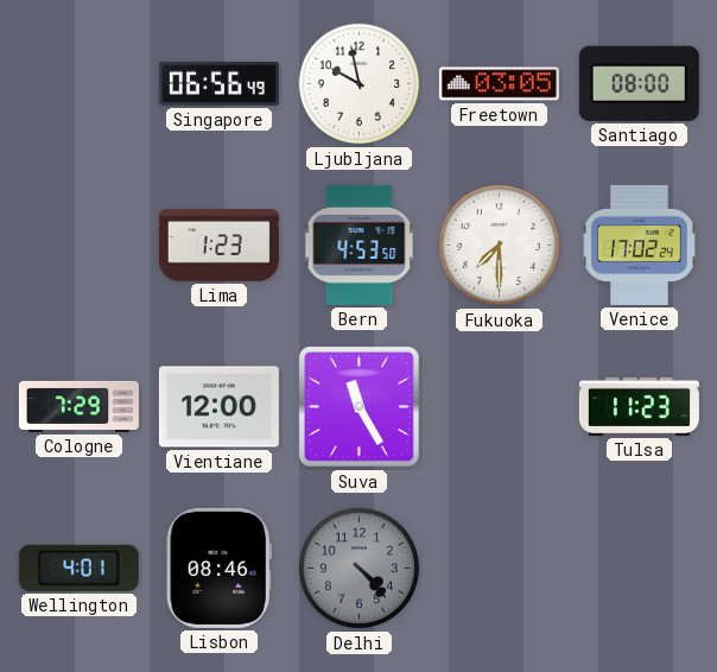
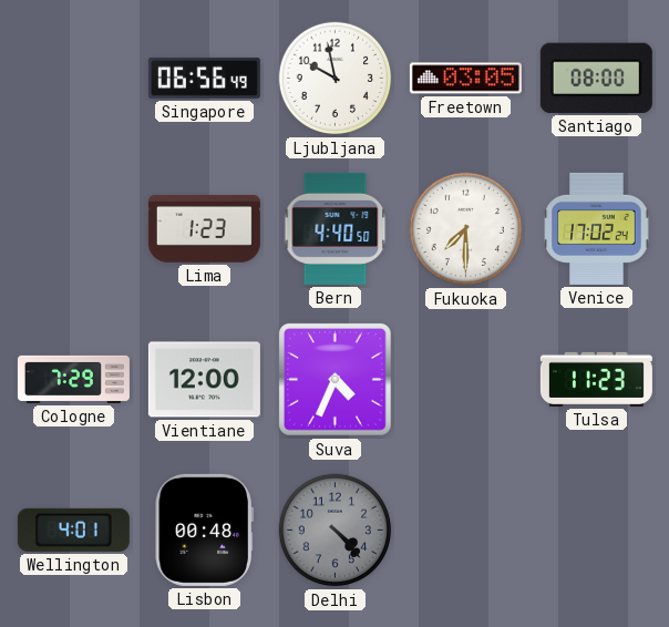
Bern: 4:53 -> 4:40 (336, 228)
Suva: 11:25 -> 4:34 (336, 380)
Lisbon: 08:46 -> 00:48 (204, 530)
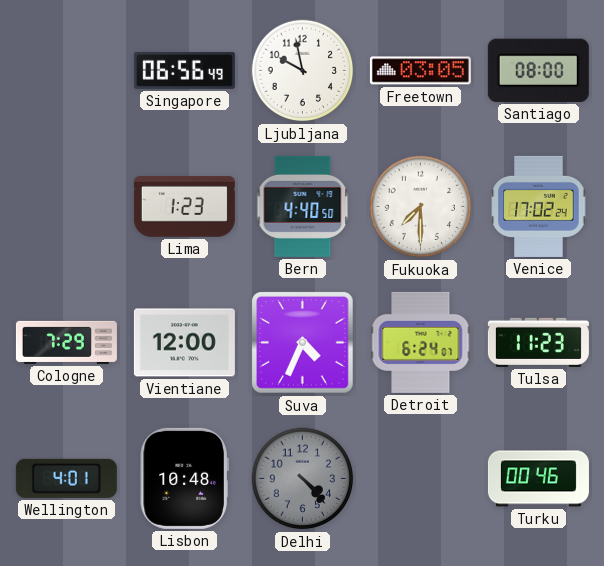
Detroit: none -> 6:24 (421, 342)
Lisbon: 00:48 -> 10:48 (184, 478)
Turku: none -> 00:46 (538, 479)
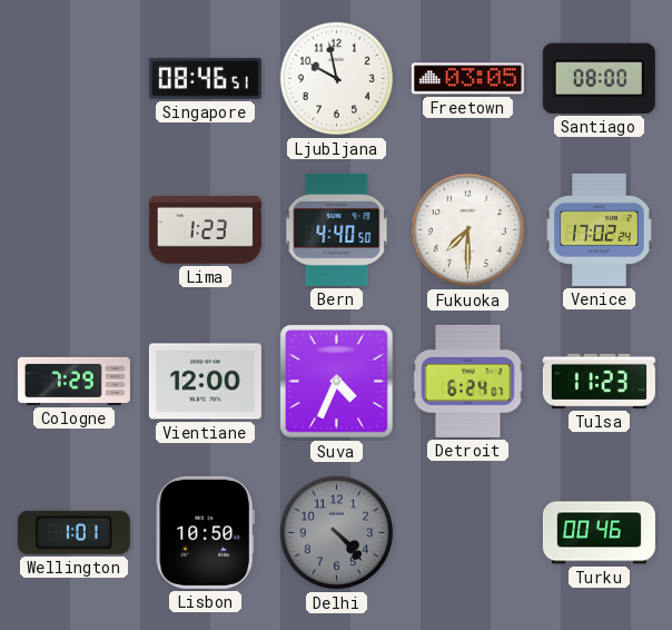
Singapore: 06:56 -> 08:46 (205, 78)
Wellington: 4:01 -> 1:01 (73, 532)
Lisbon: 10:48 -> 10:50 (205, 532)
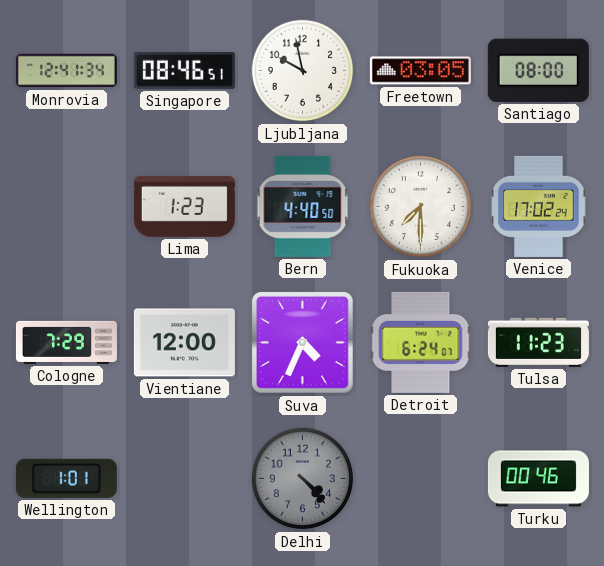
Monrovia: none -> 12:41 (66, 71)
Lisbon: 10:50 -> none (205, 532)
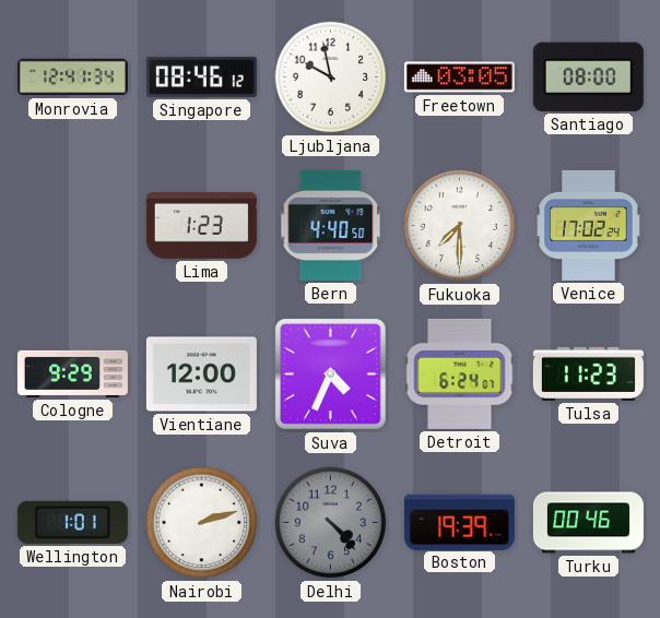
Singapore: 08:46:51 -> 08:46:12 (201, 76)
Cologne: 7:29 -> 9:29 (72, 373)
Nairobi: none -> 2:12 (202, 523)
Boston: none -> 19:39 (459, 522)
